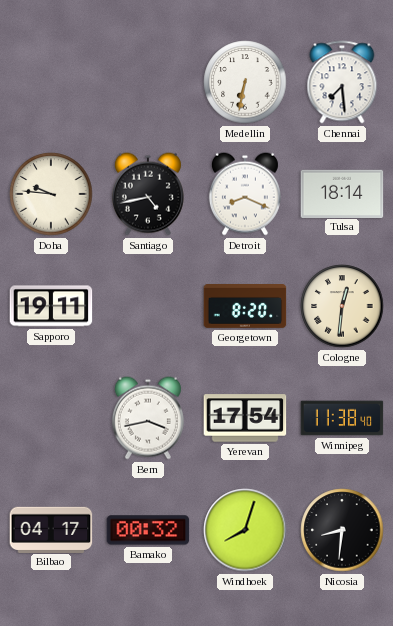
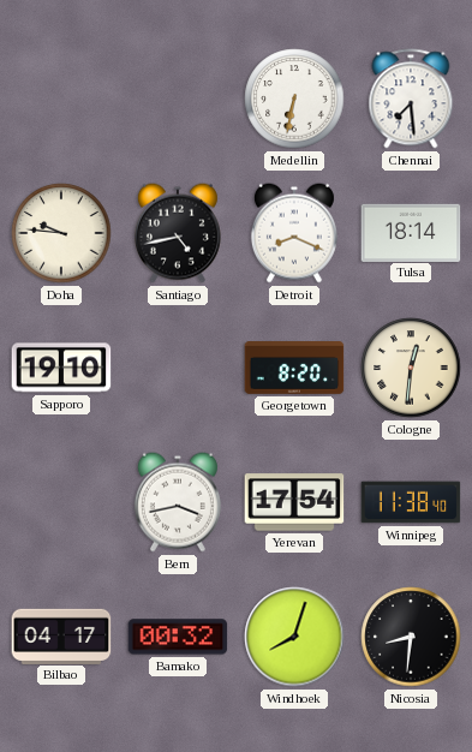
Sapporo: 19:11 -> 19:10 (61, 368)
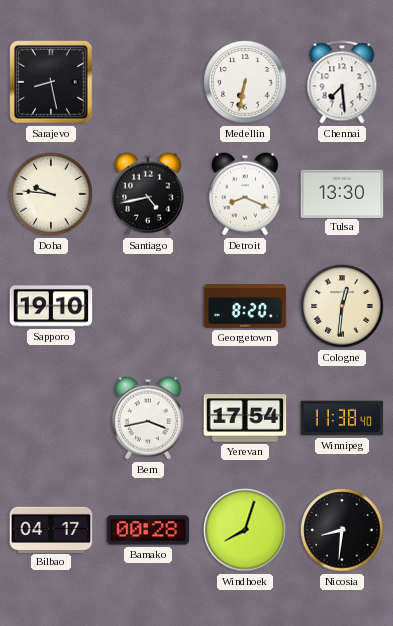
Sarajevo: none -> 8:28 (51, 82)
Tulsa: 18:14 -> 13:30 (342, 193)
Bamako: 00:32 -> 00:28 (148, 530)
